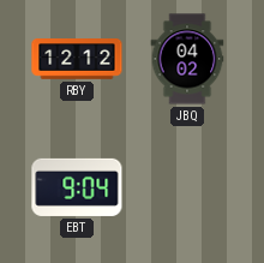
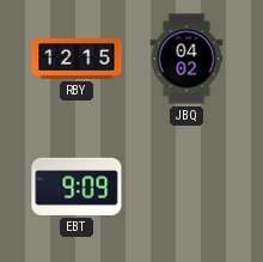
RBY: 12:12 -> 12:15 (77, 59)
EBT: 9:04 -> 9:09 (77, 187)
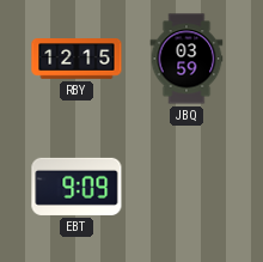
JBQ: 04:02 -> 03:59 (186, 59)
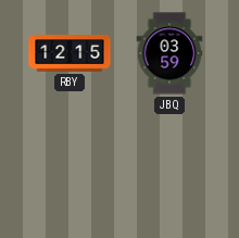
EBT: 9:09 -> none (77, 187)
